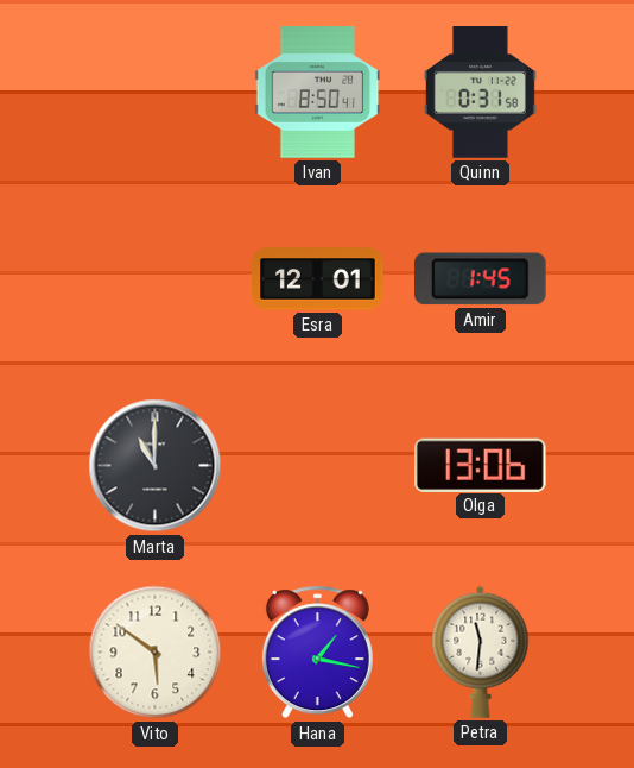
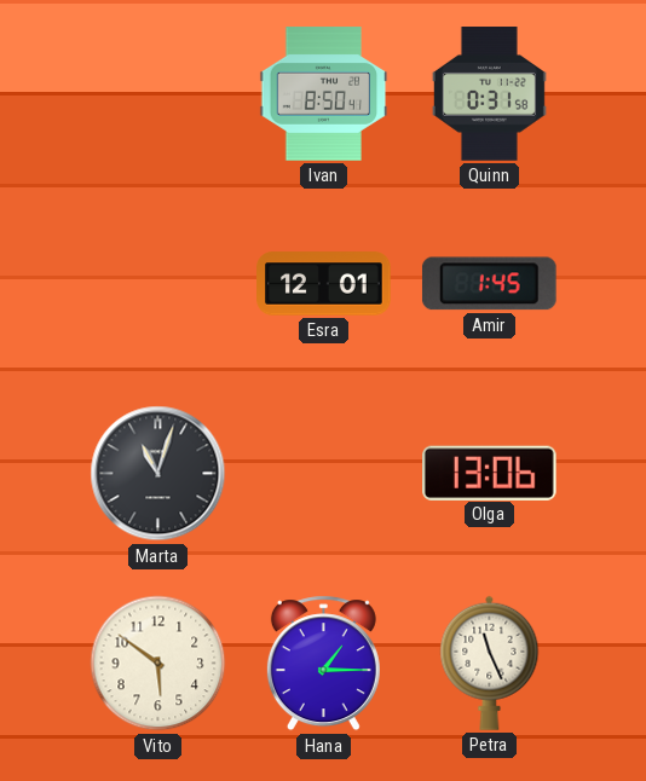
Marta: 11:00 -> 11:03 (158, 474)
Hana: 1:17 -> 1:15 (323, 664)
Petra: 11:31 -> 11:26 (490, 663)
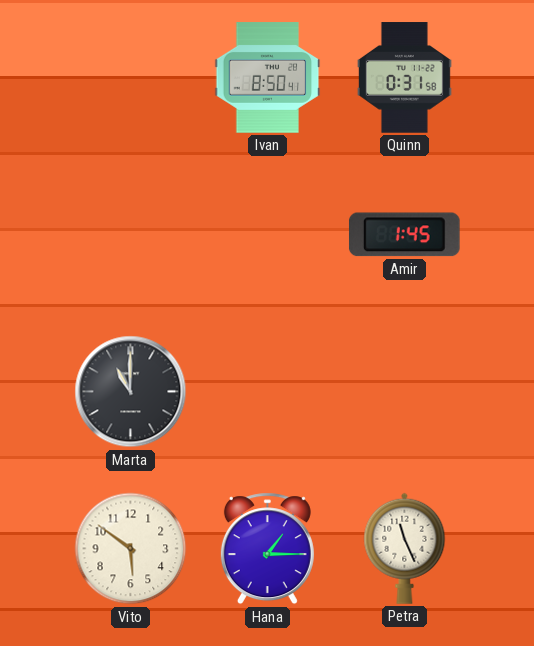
Esra: 12:01 -> none (324, 284)
Marta: 11:03 -> 11:00 (131, 392)
Olga: 13:06 -> none (490, 473)
